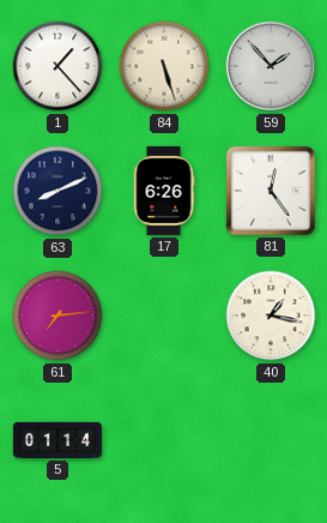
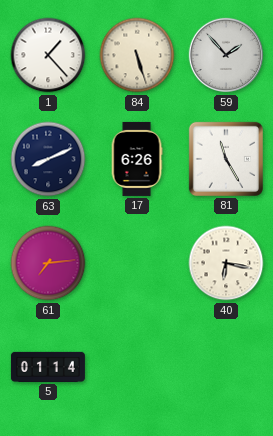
81: 12:24 -> 11:25 (226, 159)
40: 1:17 -> 6:17 (226, 263)
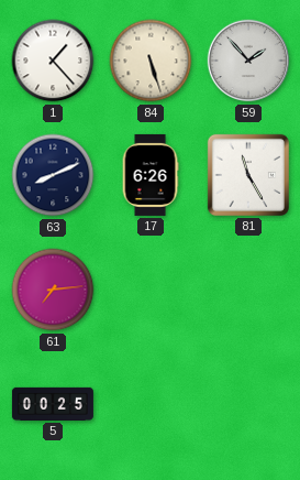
40: 6:17 -> none (226, 263)
5: 01:14 -> 00:25 (53, 404)
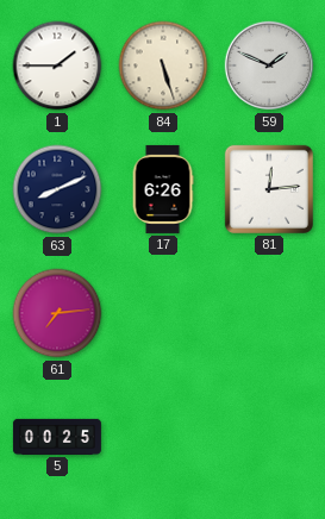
1: 1:23 -> 1:45 (57, 65)
59: 1:53 -> 1:49 (269, 65)
81: 11:25 -> 12:14 (269, 189)
